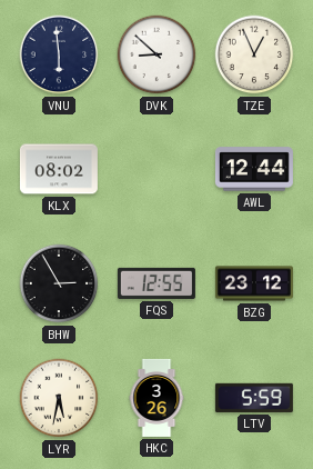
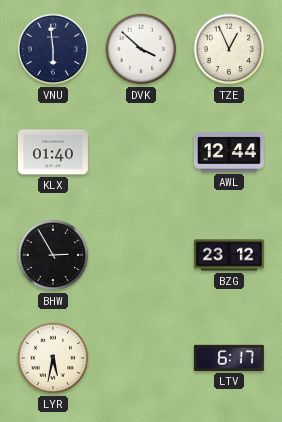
DVK: 8:52 -> 3:52 (141, 49)
KLX: 08:02 -> 01:40 (53, 152)
FQS: 12:55 -> none (156, 283)
HKC: 3:26 -> none (156, 398)
LTV: 5:59 -> 6:17 (229, 358)
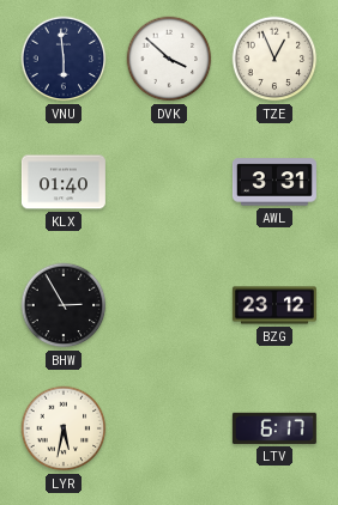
AWL: 12:44 -> 3:31 (274, 182)
